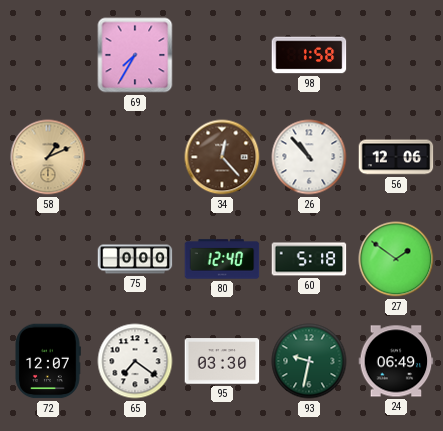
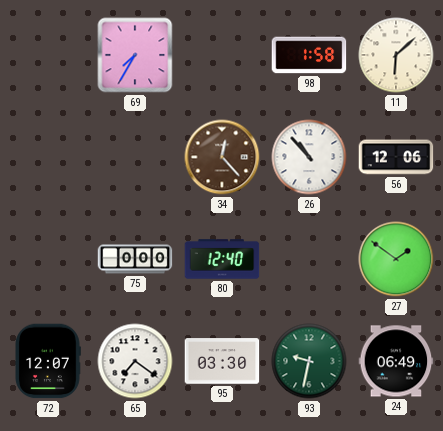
11: none -> 6:08 (396, 55)
58: 1:11 -> none (48, 157)
60: 5:18 -> none (309, 259)
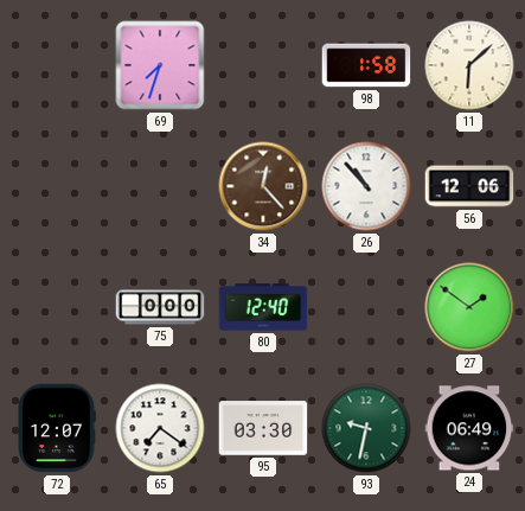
69: 7:35 -> 7:33 (160, 65)
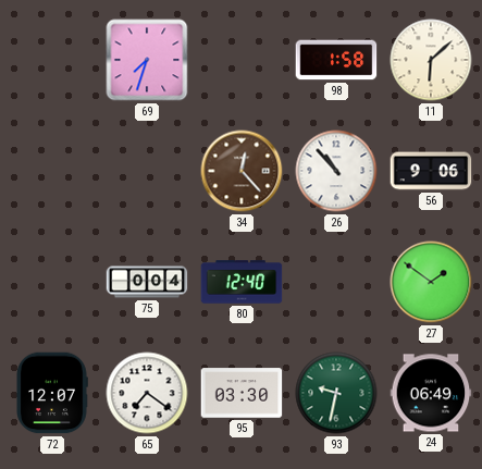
56: 12:06 -> 9:06 (431, 171)
75: 0:00 -> 0:04 (147, 282)
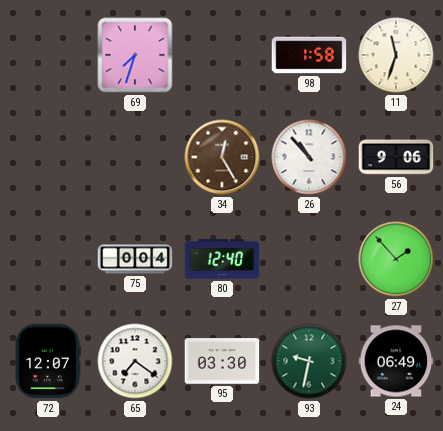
11: 6:08 -> 11:33 (396, 55)
34: 12:23 -> 12:25 (222, 157)
27: 1:51 -> 1:53 (396, 259)
